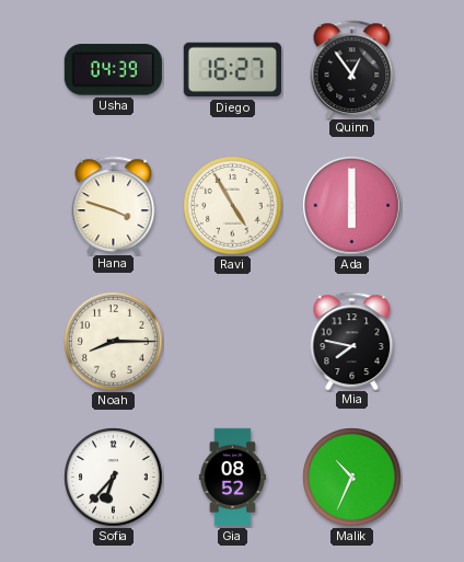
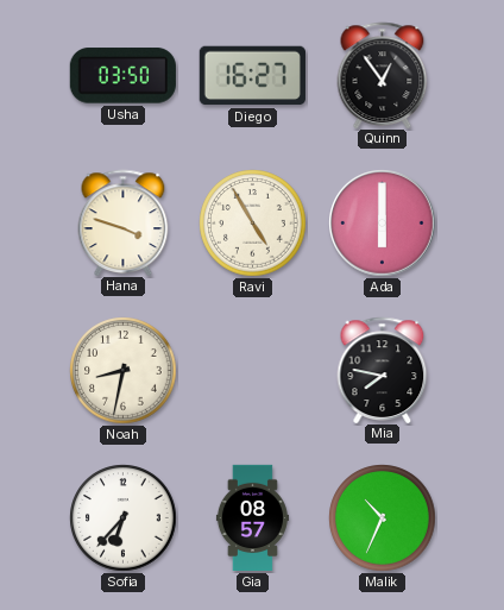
Usha: 04:39 -> 03:50 (122, 76)
Noah: 8:15 -> 8:32 (124, 371)
Gia: 08:52 -> 08:57 (252, 518)
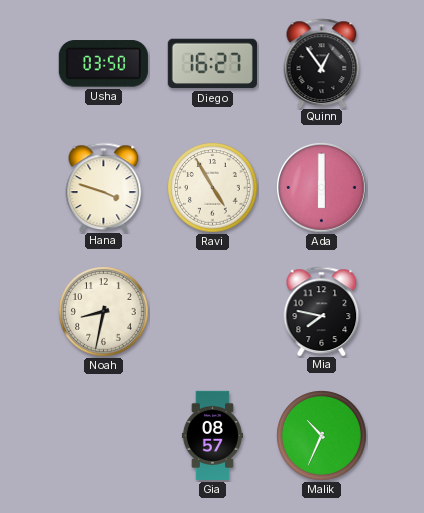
Sofia: 6:37 -> none (124, 518)
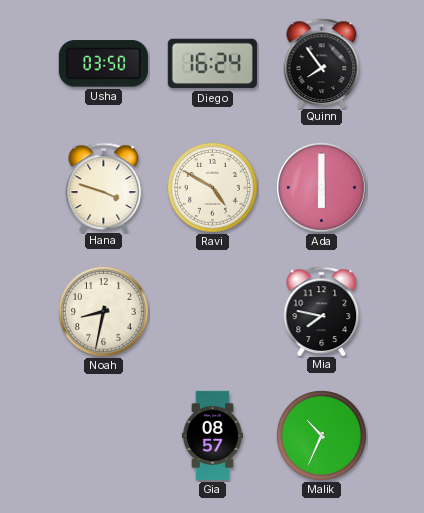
Diego: 16:27 -> 16:24 (212, 64)
Quinn: 12:54 -> 7:54 (322, 63)
Ravi: 4:55 -> 4:50 (213, 188)
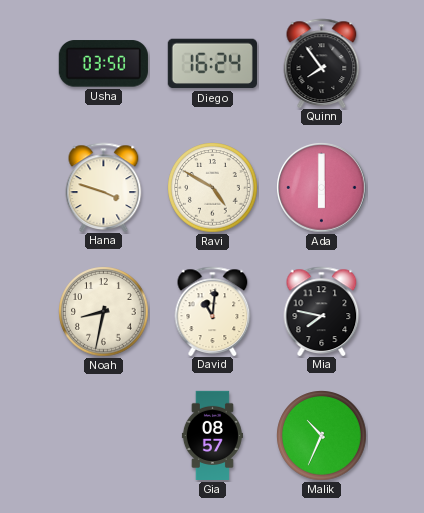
David: none -> 11:01 (213, 311)
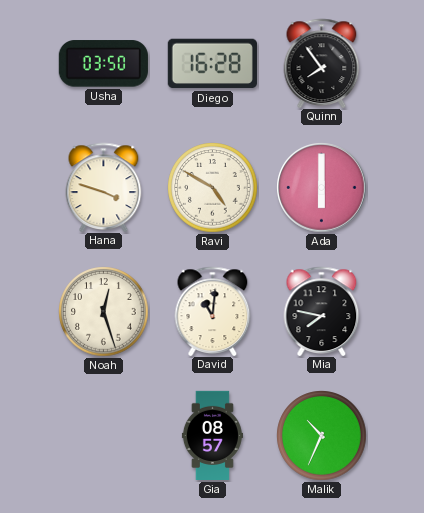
Diego: 16:24 -> 16:28 (212, 64)
Noah: 8:32 -> 12:27 (104, 312)
